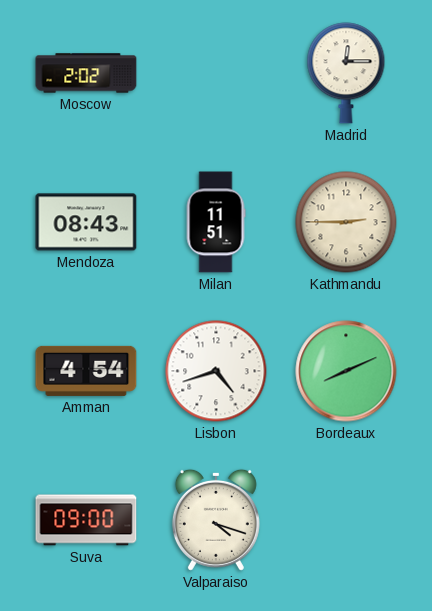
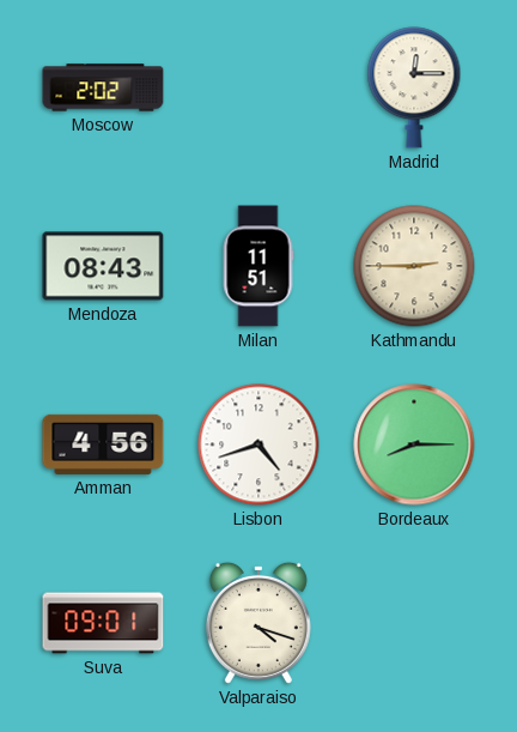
Amman: 4:54 -> 4:56 (103, 444)
Bordeaux: 8:11 -> 8:15 (414, 444)
Suva: 09:00 -> 09:01 (103, 623)
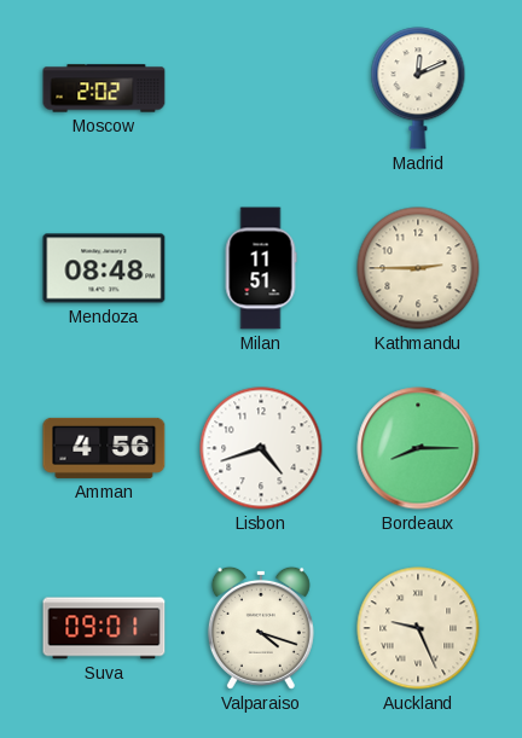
Madrid: 12:15 -> 12:11 (418, 88)
Mendoza: 08:43 -> 08:48 (104, 268)
Auckland: none -> 9:26 (418, 628)
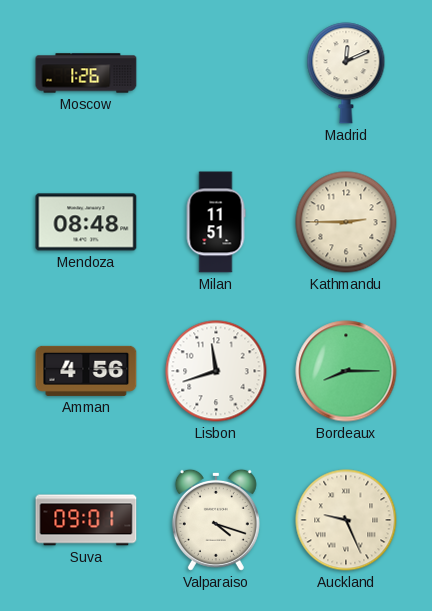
Moscow: 2:02 -> 1:26 (86, 73)
Lisbon: 4:42 -> 11:42 (216, 371)
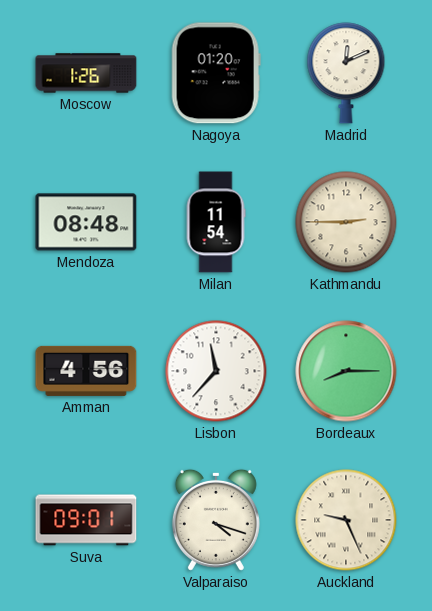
Nagoya: none -> 01:20 (216, 73)
Milan: 11:51 -> 11:54 (216, 222)
Lisbon: 11:42 -> 11:37 (216, 371)
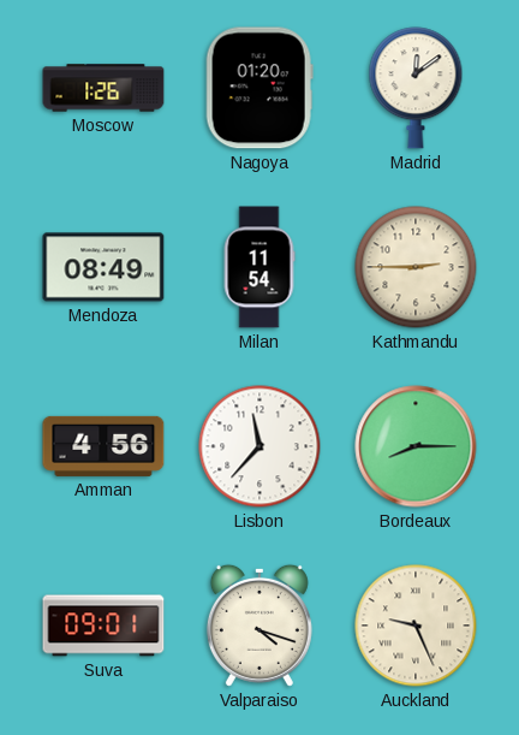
Madrid: 12:11 -> 12:09 (416, 88)
Mendoza: 08:48 -> 08:49 (103, 267)
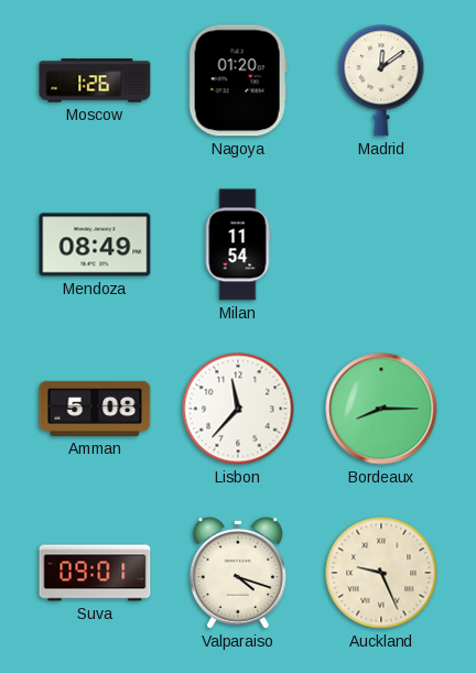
Kathmandu: 2:45 -> none (416, 267)
Amman: 4:56 -> 5:08 (95, 409)
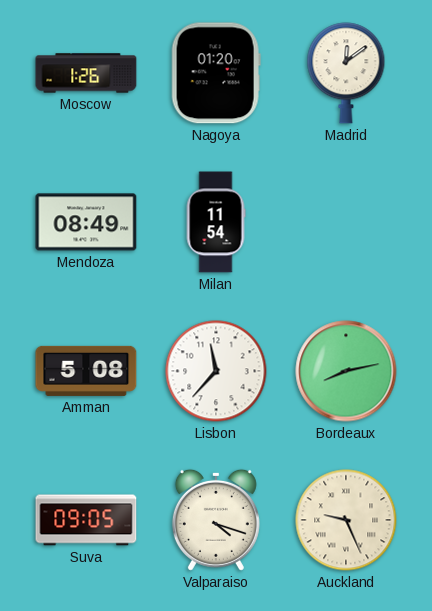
Bordeaux: 8:15 -> 8:13 (346, 371)
Suva: 09:01 -> 09:05 (86, 520)
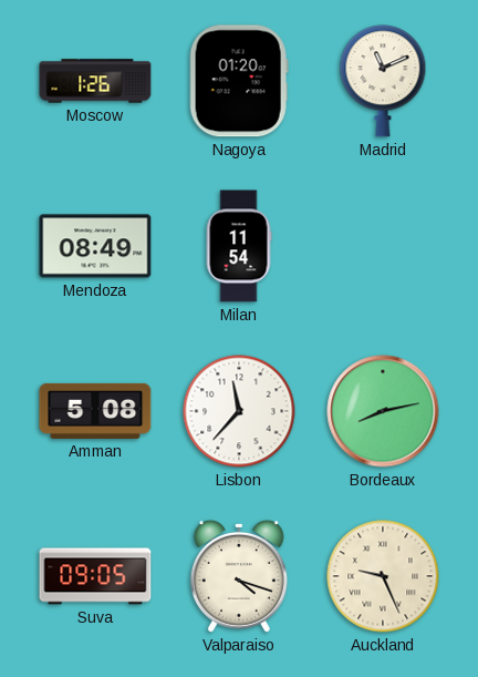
Madrid: 12:09 -> 11:11 (383, 81)
